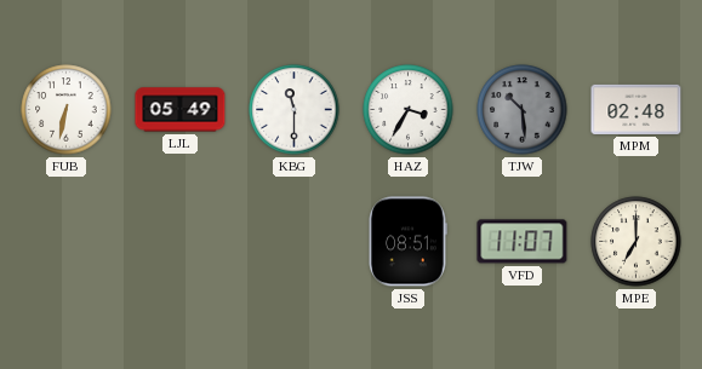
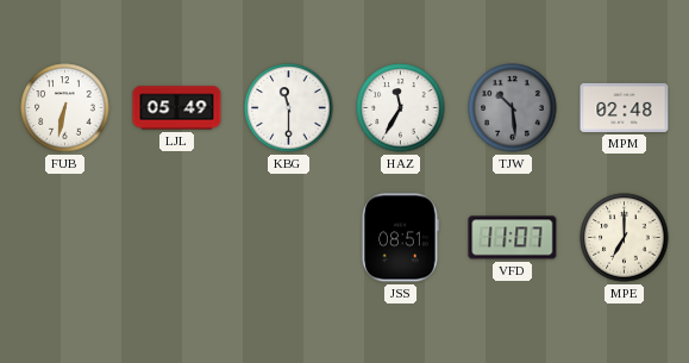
HAZ: 3:35 -> 11:35 (401, 108)
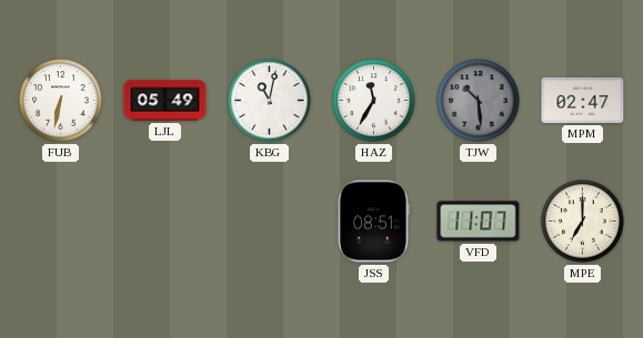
KBG: 11:30 -> 11:02 (270, 101)
MPM: 02:48 -> 02:47 (583, 100)
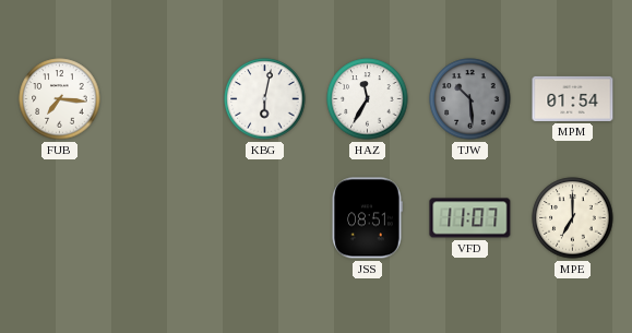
FUB: 6:32 -> 7:16 (60, 99)
LJL: 05:49 -> none (165, 101)
KBG: 11:02 -> 6:02 (265, 99)
MPM: 02:47 -> 01:54 (573, 98)
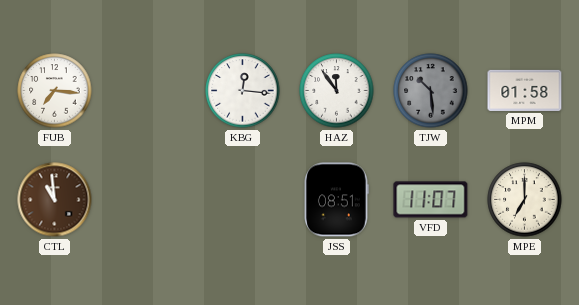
KBG: 6:02 -> 12:16 (243, 91)
HAZ: 11:35 -> 11:54 (337, 91)
MPM: 01:54 -> 01:58 (525, 90)
CTL: none -> 10:59 (55, 200)
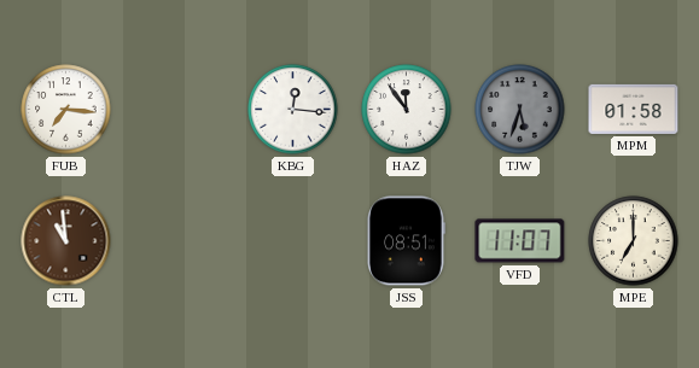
TJW: 10:29 -> 5:33 (520, 110)
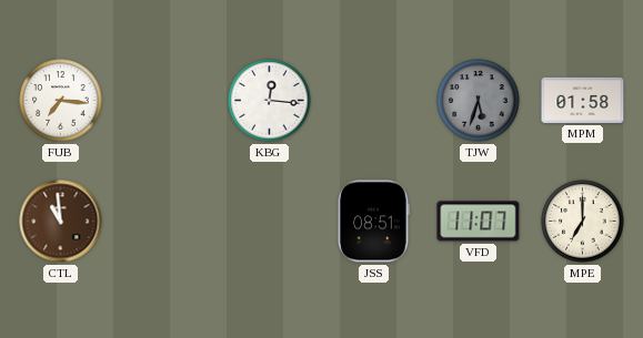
HAZ: 11:54 -> none (407, 110)
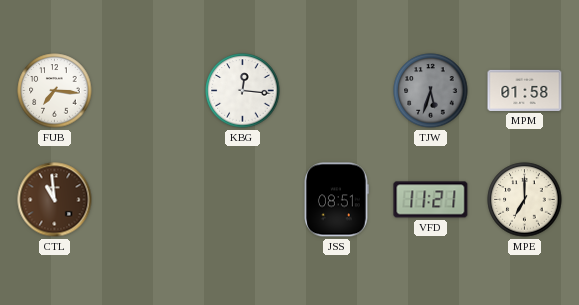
VFD: 11:07 -> 11:21 (431, 200)
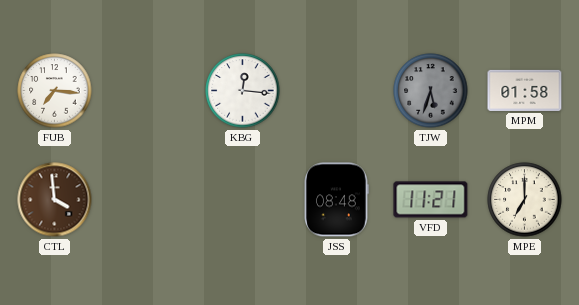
CTL: 10:59 -> 3:59 (55, 200)
JSS: 08:51 -> 08:48 (336, 200)
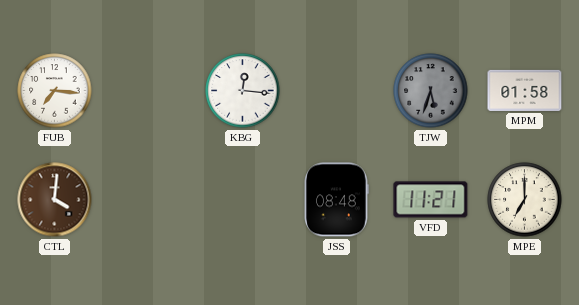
CTL: 3:59 -> 4:01 (55, 200)
